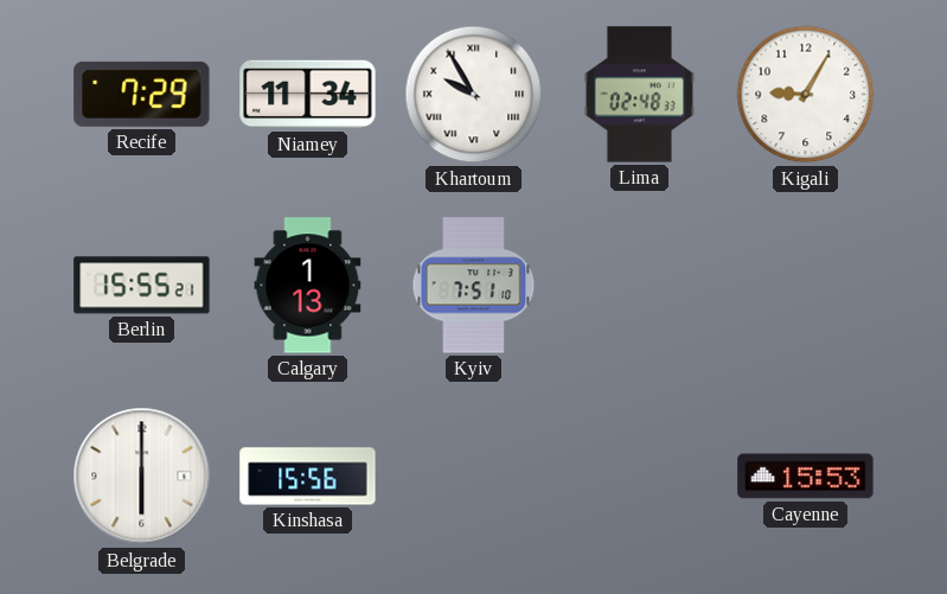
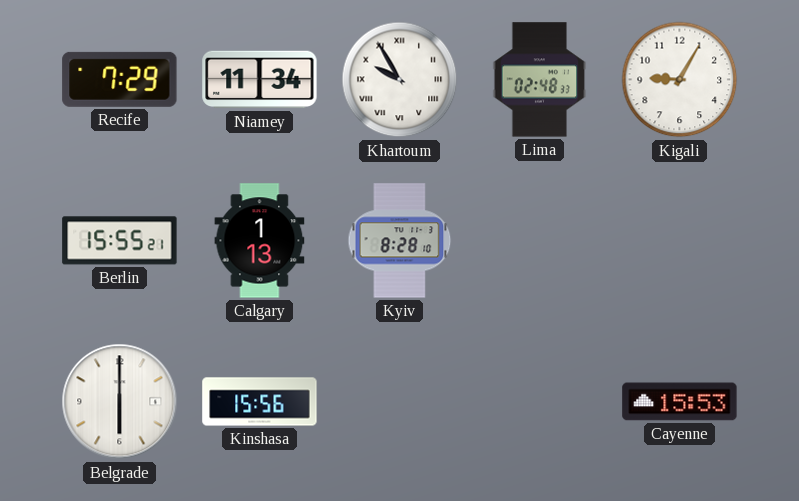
Kyiv: 7:51 -> 8:28 (400, 241)
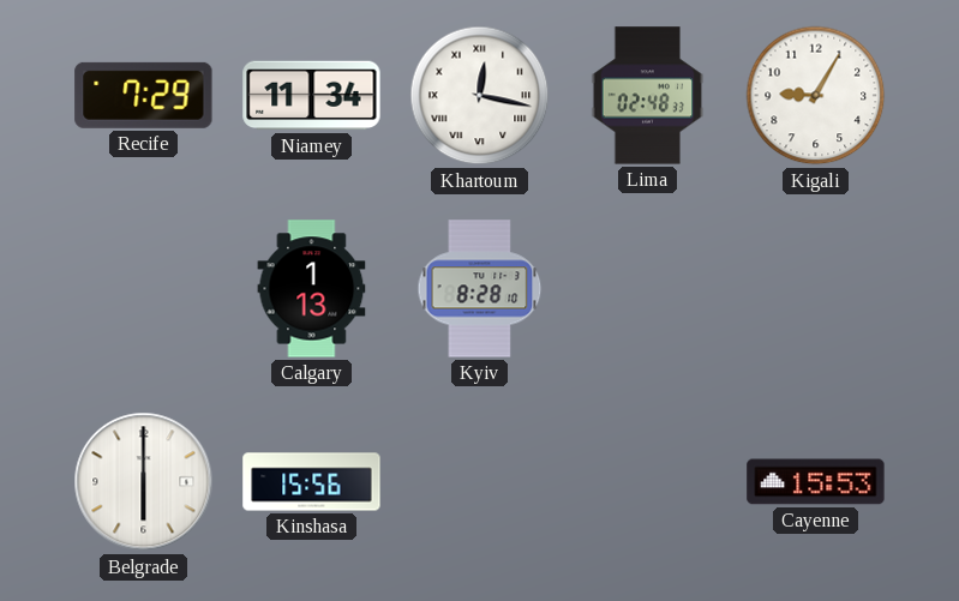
Khartoum: 9:55 -> 12:17 (480, 96)
Berlin: 15:55 -> none (120, 241)
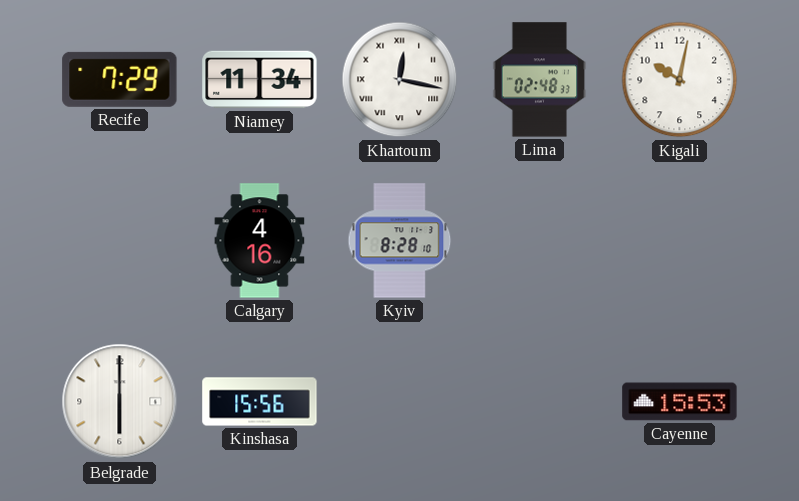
Kigali: 9:05 -> 10:02 (680, 80)
Calgary: 1:13 -> 4:16 (260, 241)
